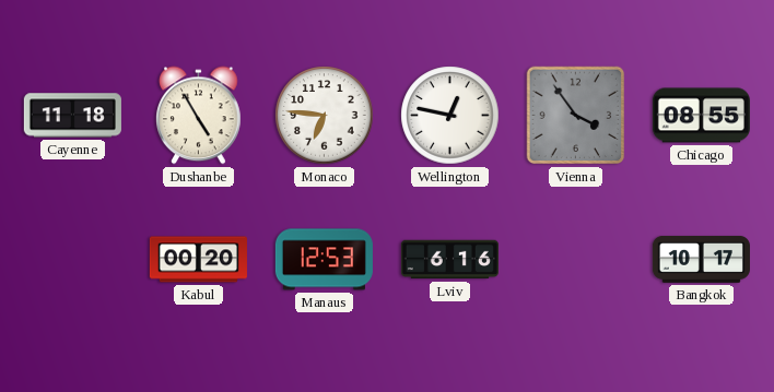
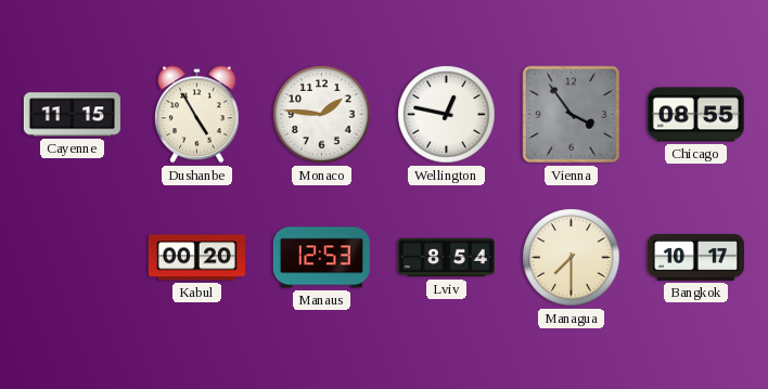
Cayenne: 11:18 -> 11:15 (72, 115)
Monaco: 6:46 -> 1:46 (322, 115)
Lviv: 6:16 -> 8:54 (446, 258)
Managua: none -> 7:30 (572, 258)
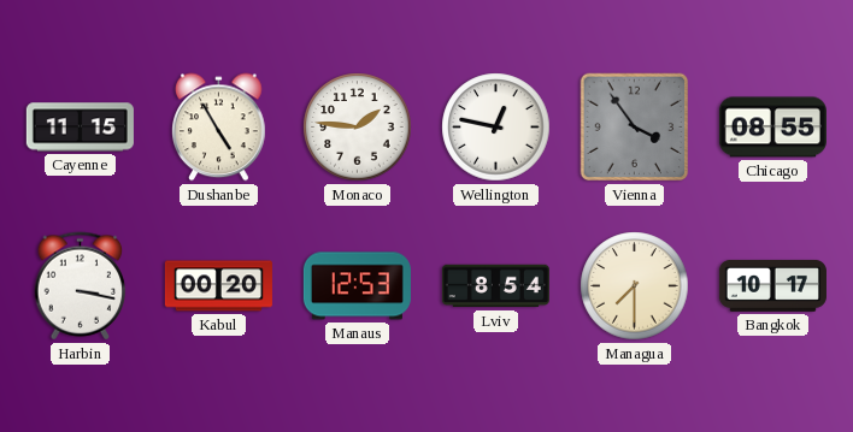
Harbin: none -> 3:17 (81, 286)
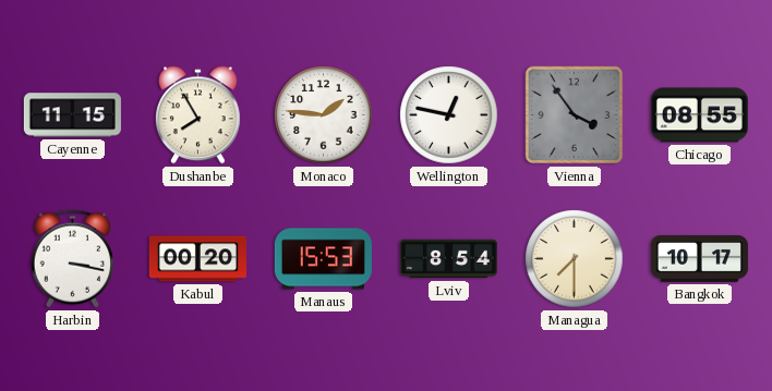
Dushanbe: 4:55 -> 7:55 (198, 115)
Manaus: 12:53 -> 15:53 (323, 259)
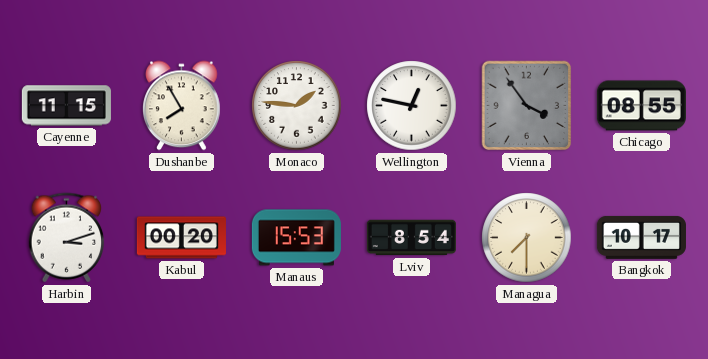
Harbin: 3:17 -> 3:12 (67, 238)
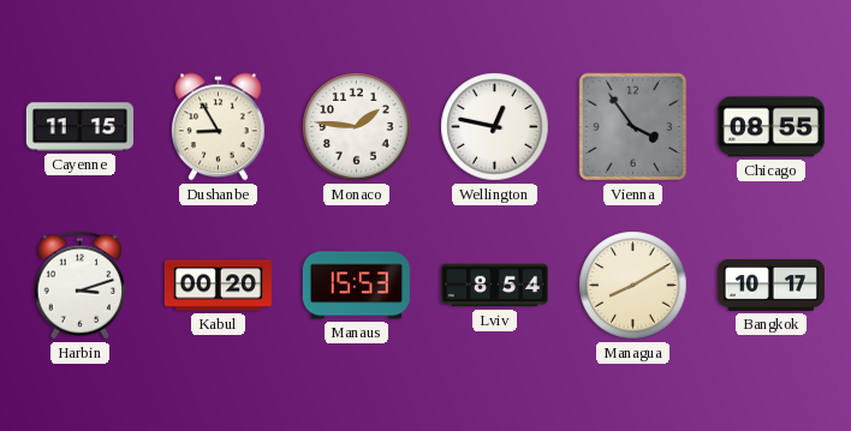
Dushanbe: 7:55 -> 8:55 (219, 127)
Managua: 7:30 -> 8:10 (633, 286)
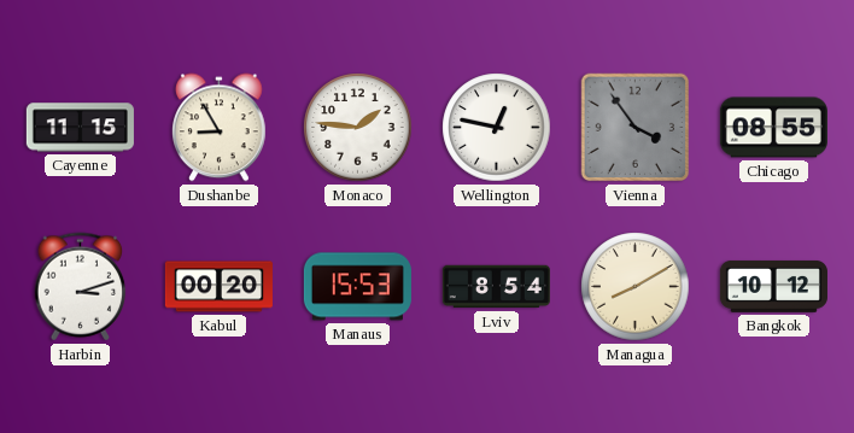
Bangkok: 10:17 -> 10:12 (773, 287)
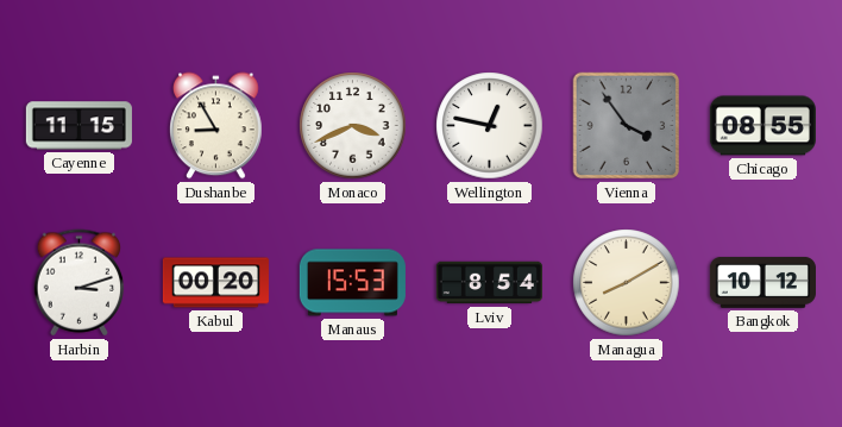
Monaco: 1:46 -> 3:41 (353, 126)
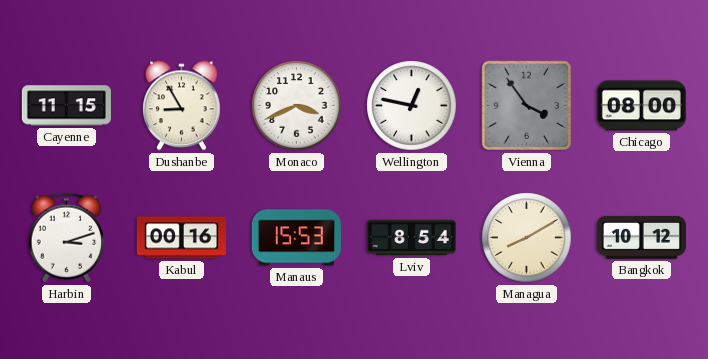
Chicago: 08:55 -> 08:00 (641, 106)
Kabul: 00:20 -> 00:16 (181, 238)
